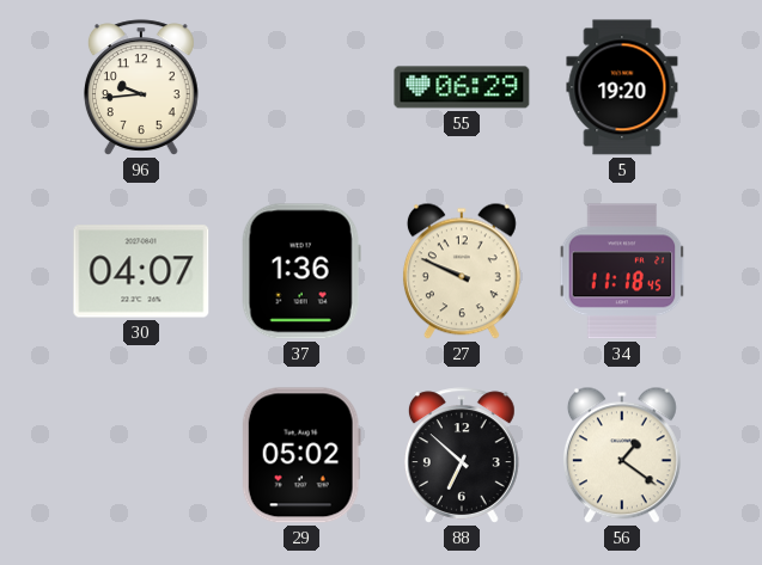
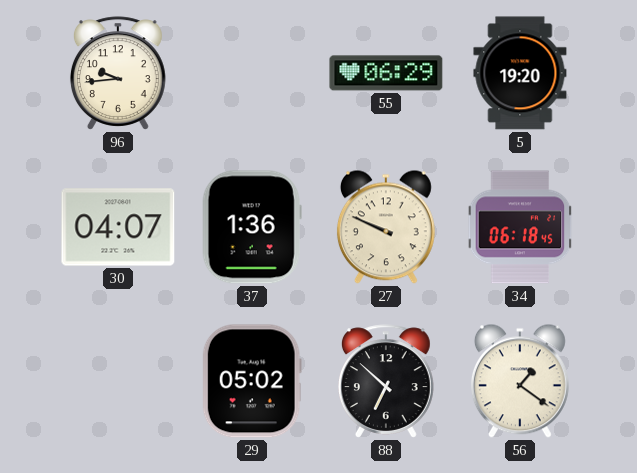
34: 11:18 -> 06:18 (520, 227)
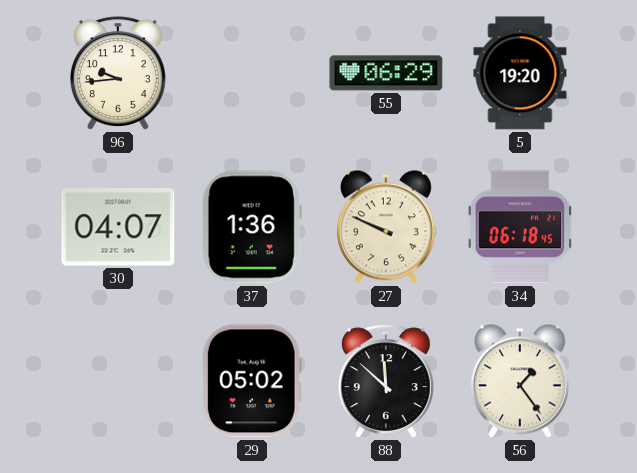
88: 6:52 -> 11:52 (386, 381)
56: 1:21 -> 1:24 (520, 381)
